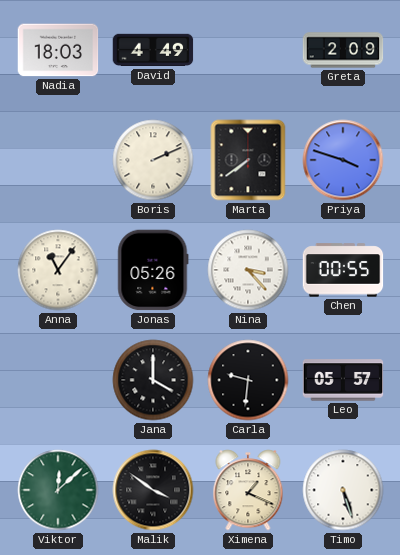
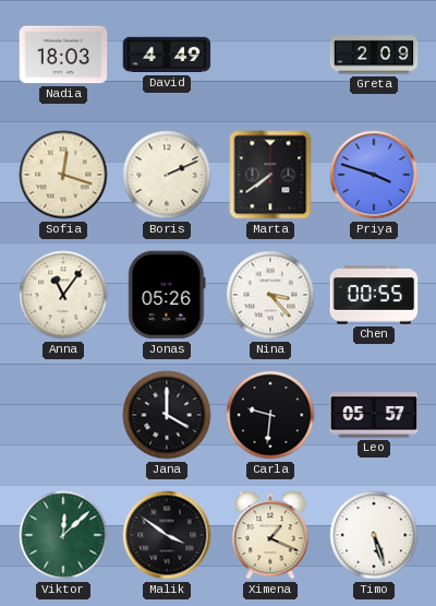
Sofia: none -> 12:18 (63, 175)
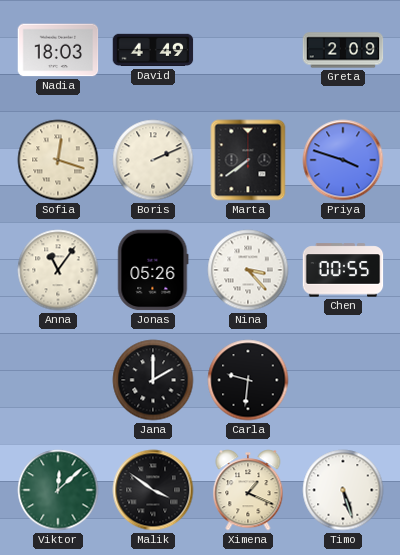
Jana: 4:00 -> 2:00 (153, 380)
Leo: 05:57 -> none (374, 415)
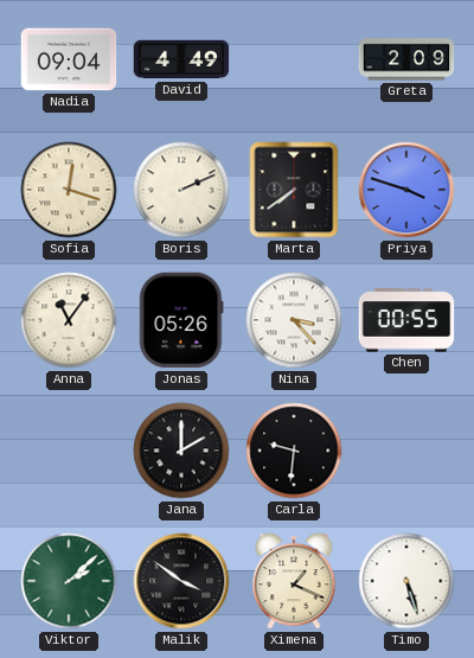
Nadia: 18:03 -> 09:04 (69, 59)
Viktor: 12:08 -> 2:08 (69, 581)
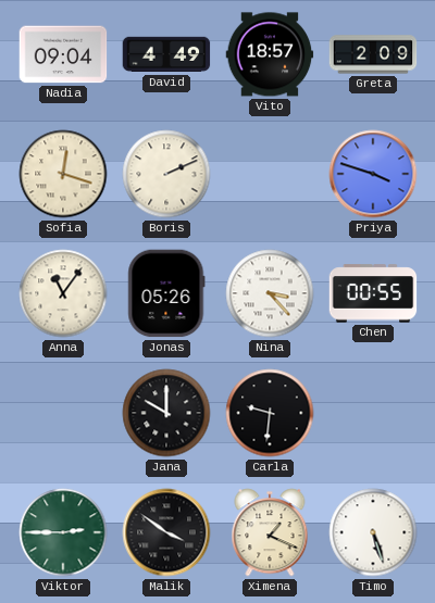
Vito: none -> 18:57 (270, 54)
Marta: 7:39 -> none (294, 190)
Jana: 2:00 -> 10:00 (166, 413)
Viktor: 2:08 -> 2:45 (63, 532)
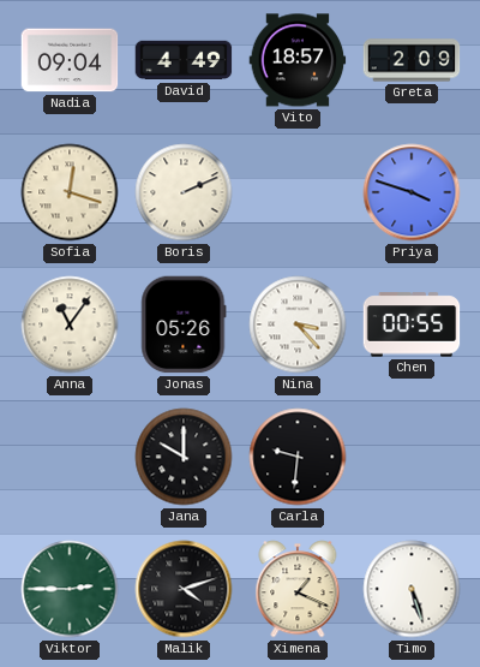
Malik: 3:51 -> 4:12 (184, 589)
